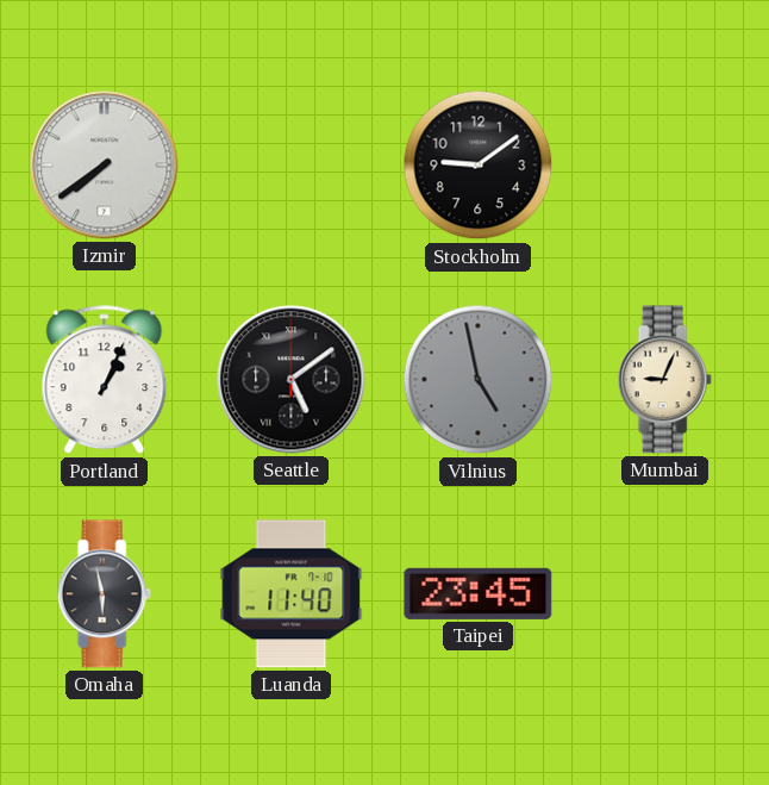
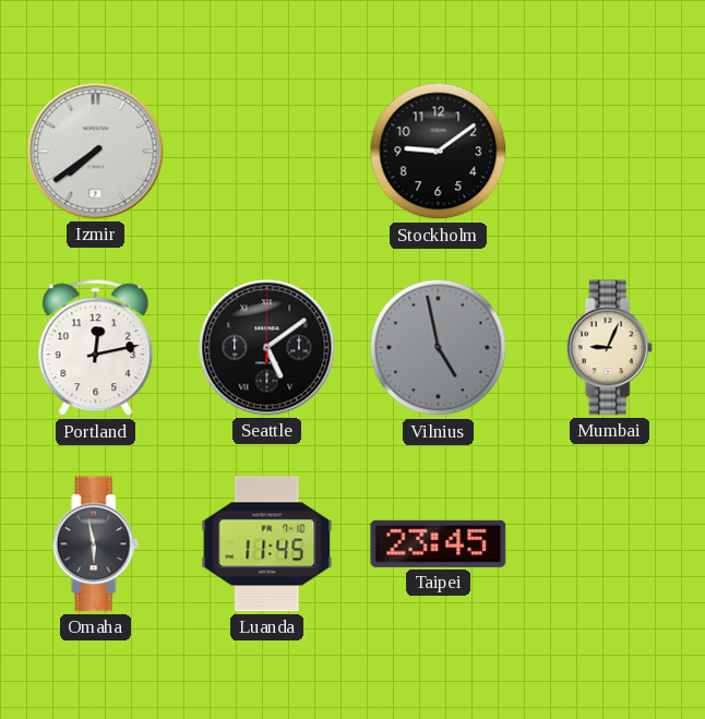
Portland: 1:04 -> 12:13 (96, 348)
Luanda: 11:40 -> 11:45 (267, 544)
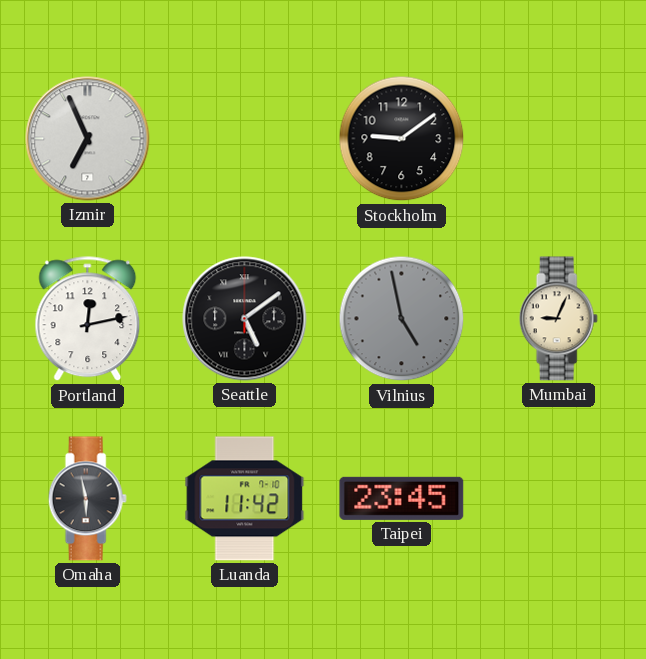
Izmir: 7:39 -> 6:56 (88, 139)
Luanda: 11:45 -> 11:42 (245, 499)
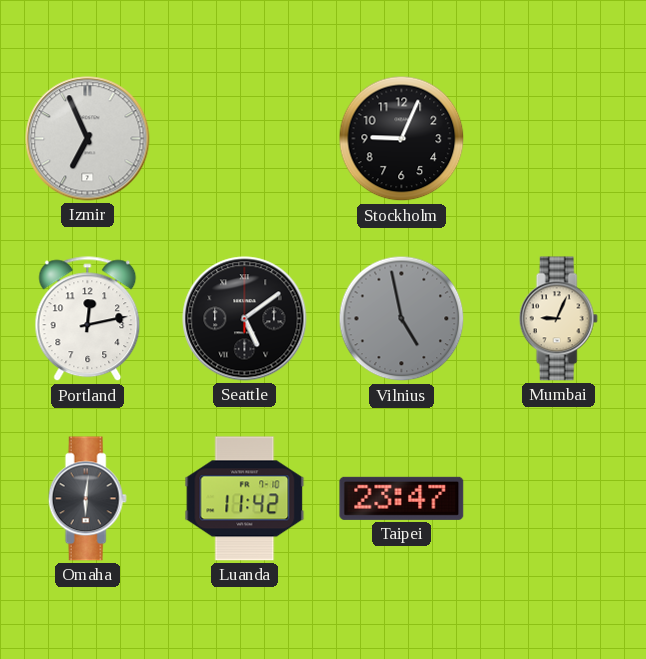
Stockholm: 9:09 -> 9:04 (402, 139)
Omaha: 5:58 -> 6:01 (87, 499)
Taipei: 23:45 -> 23:47 (402, 498)
